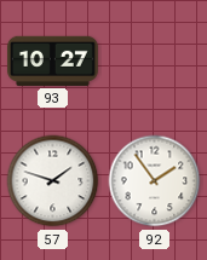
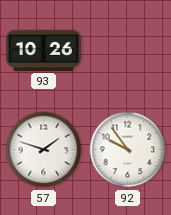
93: 10:27 -> 10:26 (44, 50)
92: 1:54 -> 9:54 (128, 150)
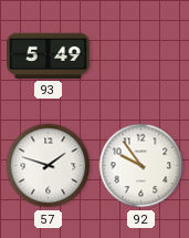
93: 10:26 -> 5:49 (49, 55)
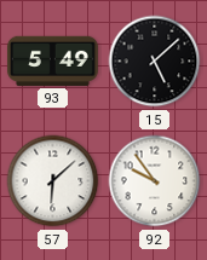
15: none -> 5:08 (155, 62)
57: 1:48 -> 6:08 (53, 181)
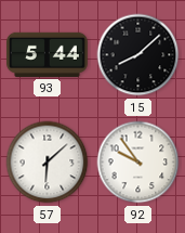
93: 5:49 -> 5:44 (48, 54)
15: 5:08 -> 8:08 (138, 55)
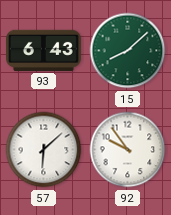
93: 5:44 -> 6:43 (44, 50)
15 dial: black -> green (128, 51)
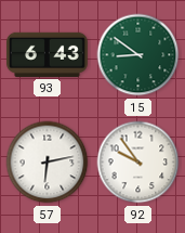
15: 8:08 -> 8:51 (138, 55)
57: 6:08 -> 6:13 (48, 163)
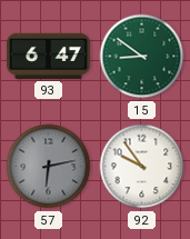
93: 6:43 -> 6:47 (49, 56)
57 dial: white -> grey (49, 167)
